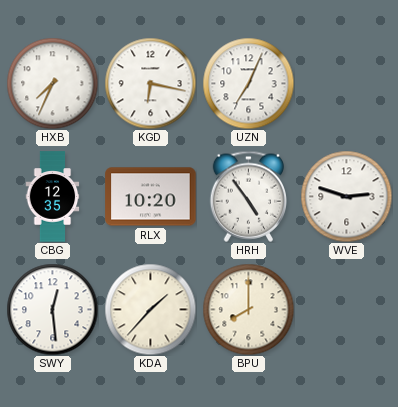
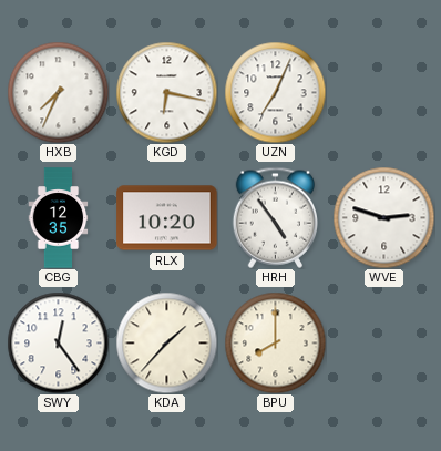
SWY: 12:29 -> 12:24 (58, 342)
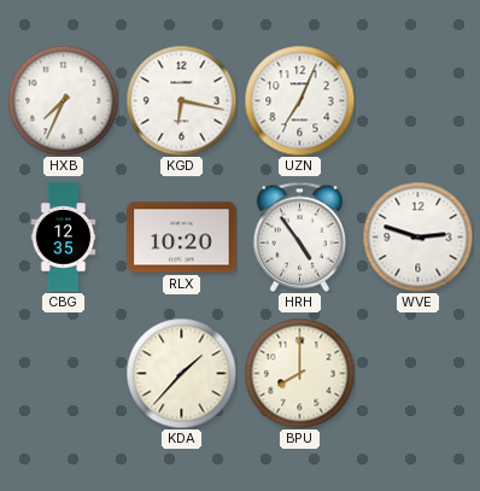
SWY: 12:24 -> none (58, 342)
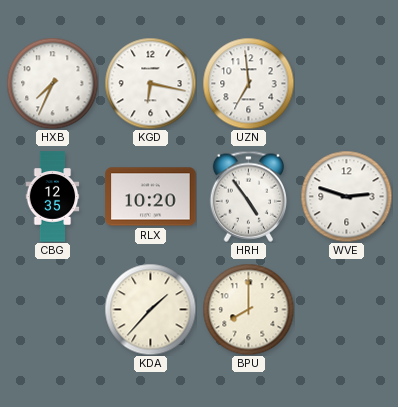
UZN: 7:04 -> 6:59 (248, 83)
